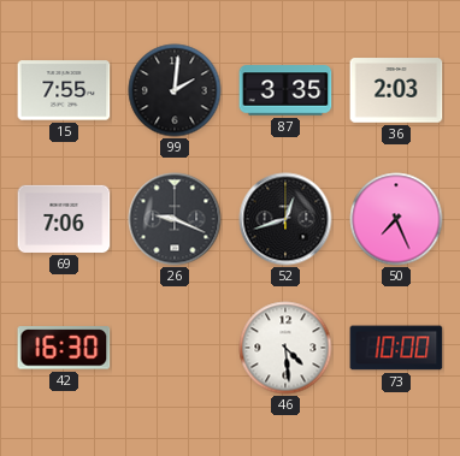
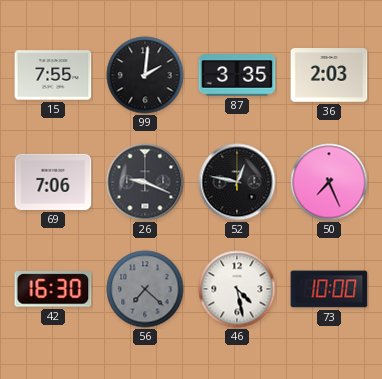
52: 12:42 -> 12:47 (237, 182)
56: none -> 7:22 (145, 289)
46: 4:29 -> 4:28 (237, 289)
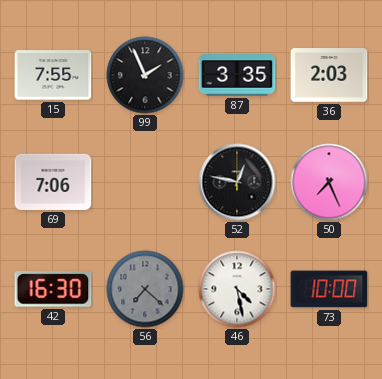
99: 2:01 -> 1:56 (145, 75)
26: 9:19 -> none (145, 182)
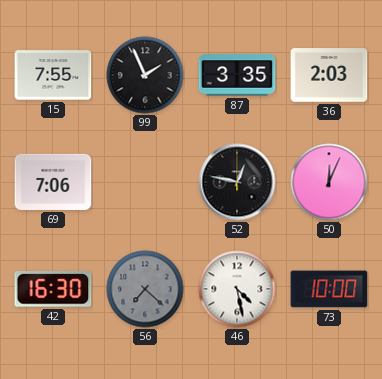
50: 7:26 -> 12:04 (329, 182)
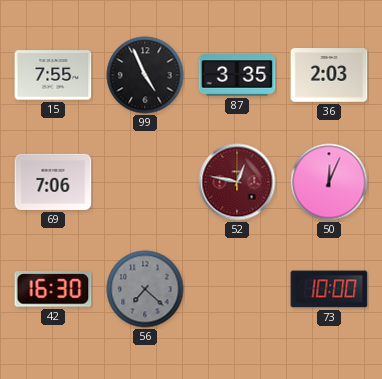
99: 1:56 -> 4:56 (145, 75)
52 dial: black -> burgundy (237, 182)
46: 4:28 -> none (237, 289)
